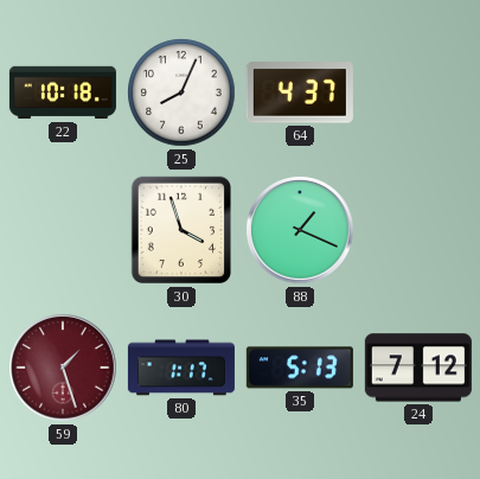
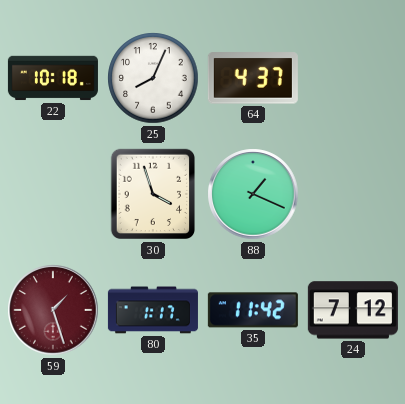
35: 5:13 -> 11:42 (253, 310)
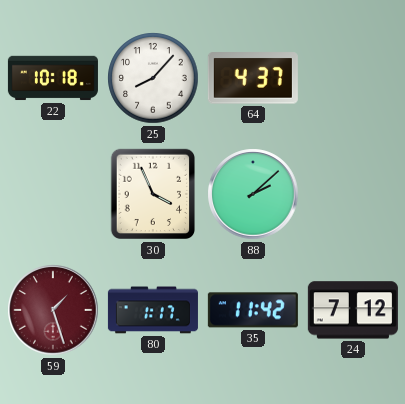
25: 8:04 -> 8:07 (153, 78)
30: 3:57 -> 3:56 (152, 194)
88: 1:19 -> 2:08 (253, 194)
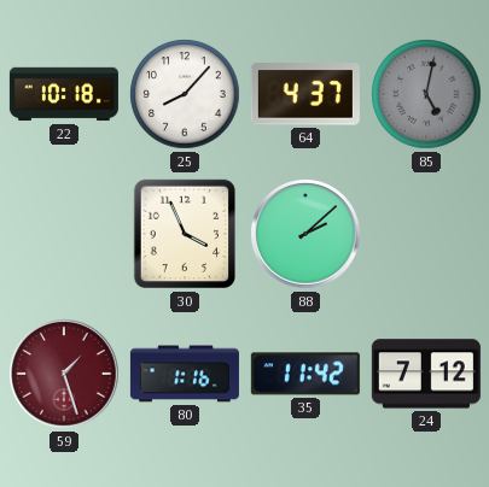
85: none -> 5:02 (426, 94)
80: 1:17 -> 1:16 (185, 374)
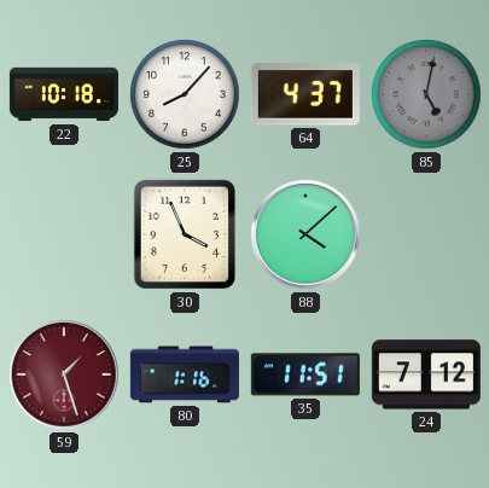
88: 2:08 -> 4:08 (305, 234)
35: 11:42 -> 11:51 (305, 374)
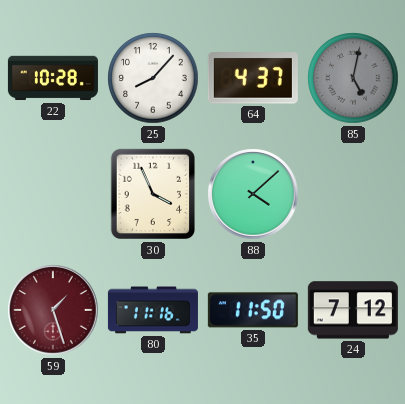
22: 10:18 -> 10:28 (53, 78)
80: 1:16 -> 11:16 (153, 310)
35: 11:51 -> 11:50 (253, 310)
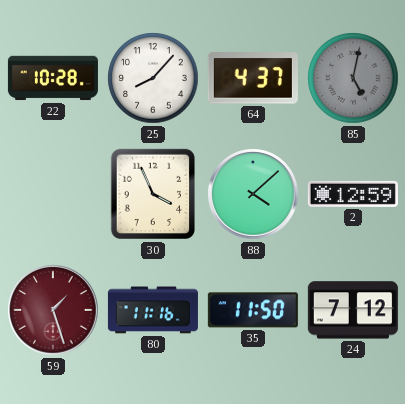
2: none -> 12:59 (353, 194)
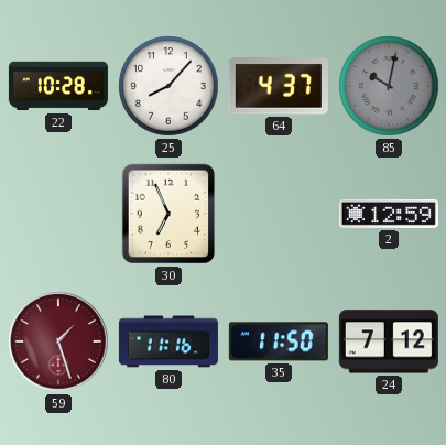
85: 5:02 -> 10:02 (389, 86)
30: 3:56 -> 6:56 (167, 214)
88: 4:08 -> none (253, 194)
